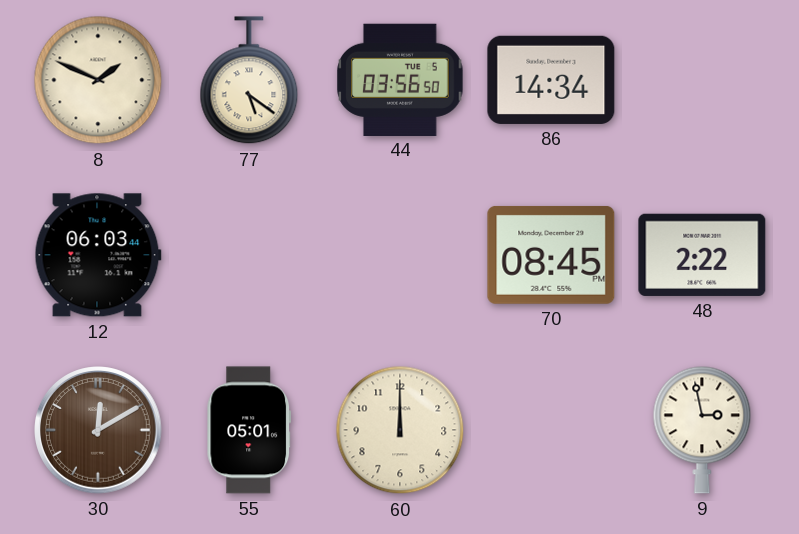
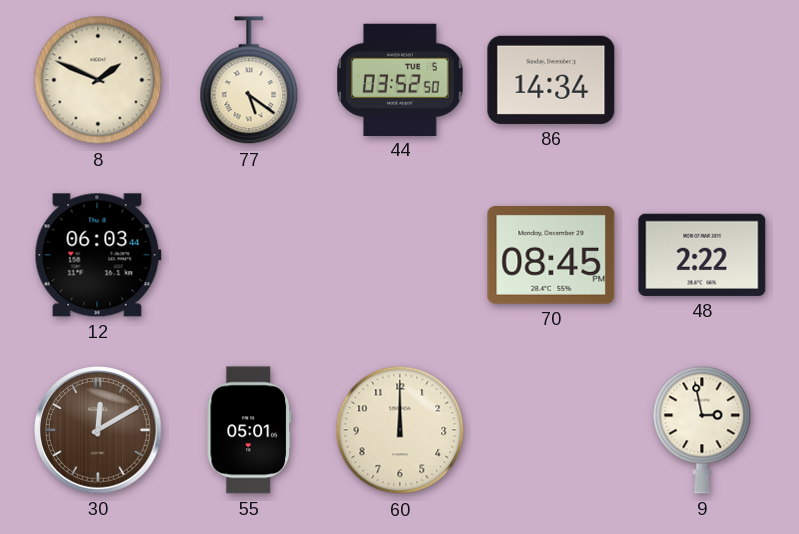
44: 03:56 -> 03:52 (400, 79)
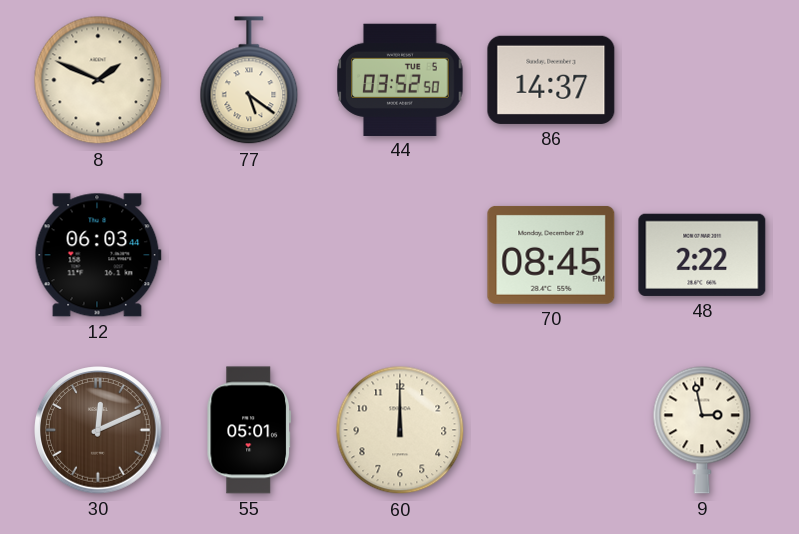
86: 14:34 -> 14:37 (551, 80)
30: 12:10 -> 12:11 (98, 430)
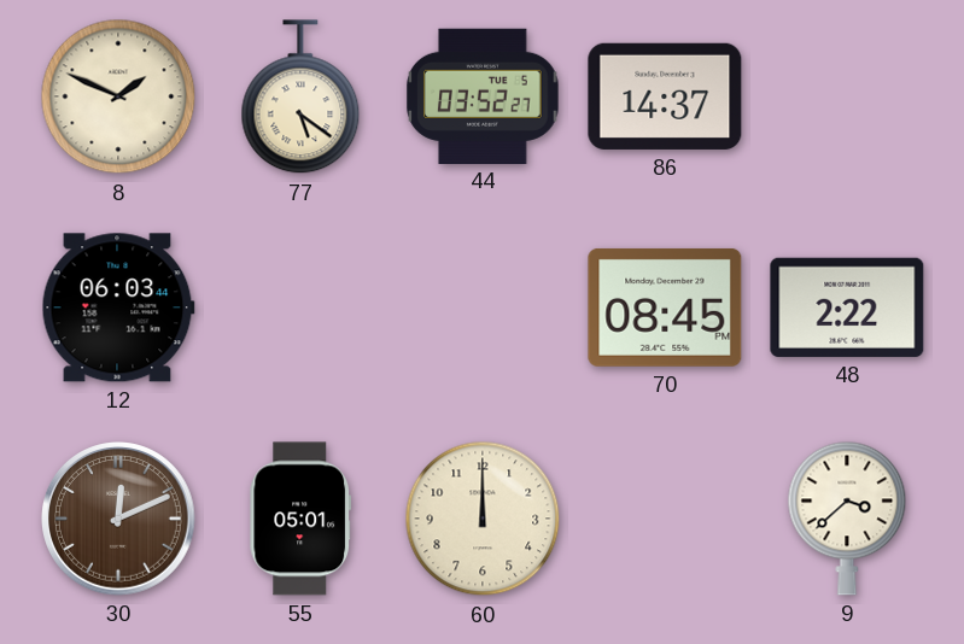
44: 03:52:50 -> 03:52:27 (483, 95)
9: 2:58 -> 3:38 (847, 519)
